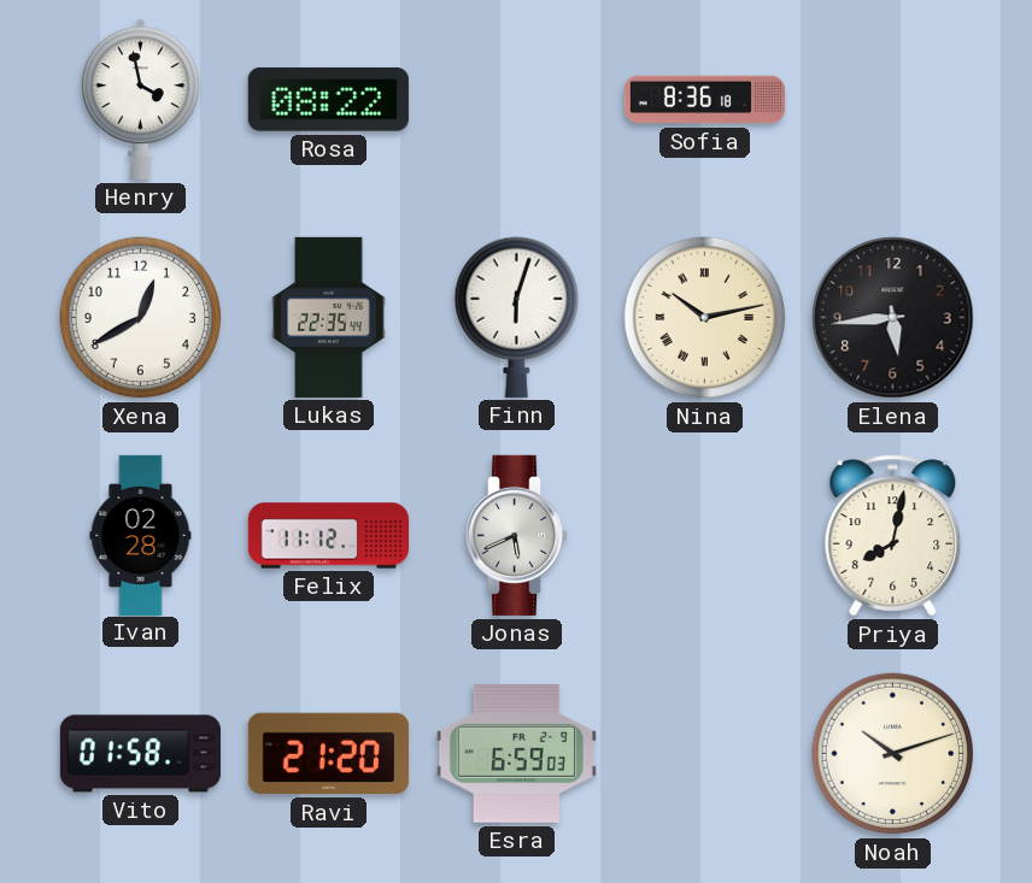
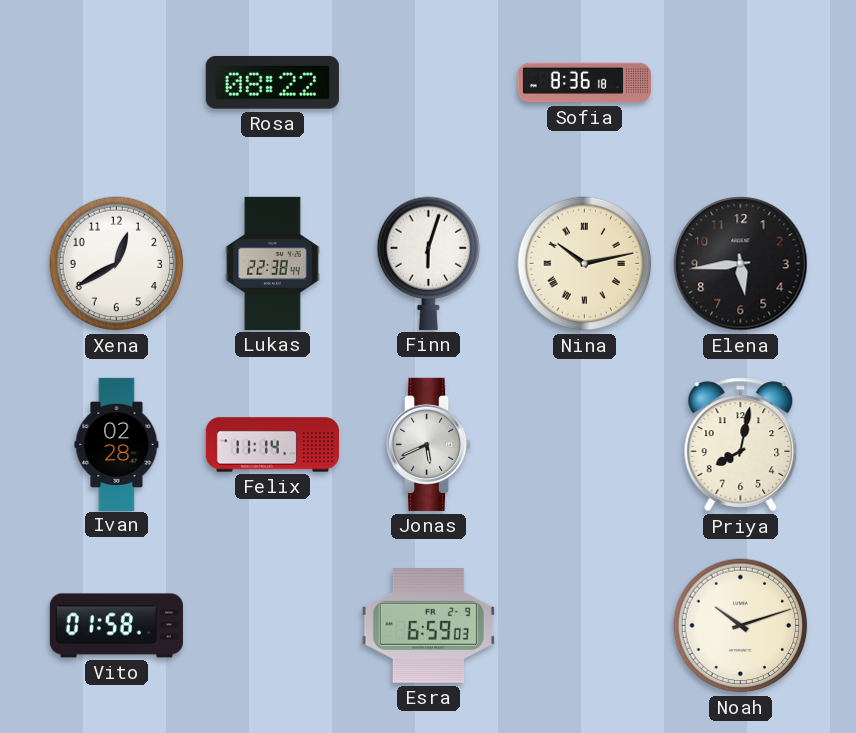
Henry: 3:58 -> none (140, 99)
Lukas: 22:35 -> 22:38 (273, 263)
Felix: 11:12 -> 11:14 (272, 445)
Ravi: 21:20 -> none (328, 754)
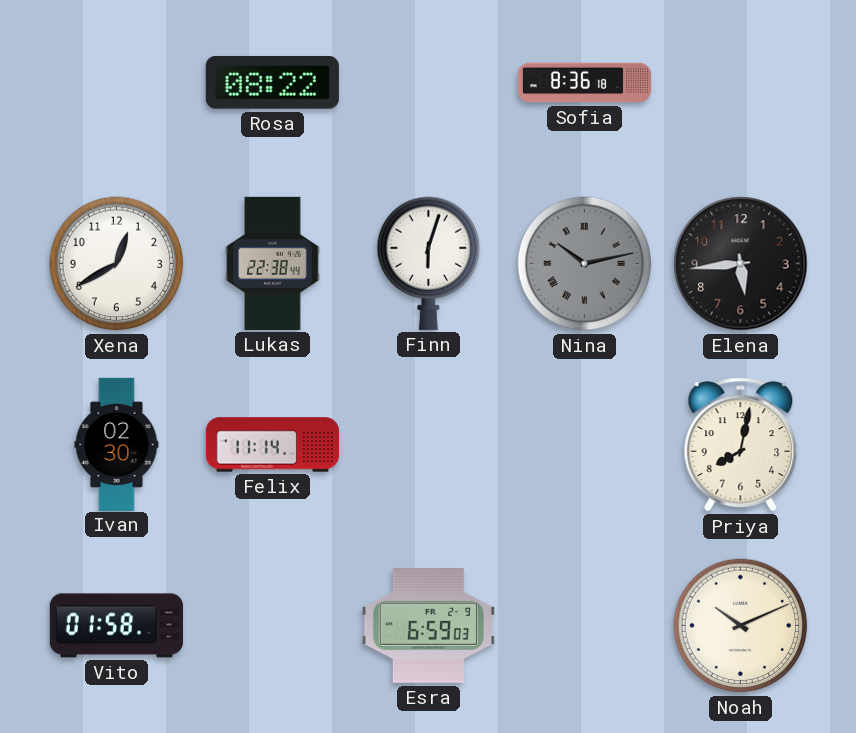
Nina dial: cream -> grey (585, 264)
Ivan: 02:28 -> 02:30 (117, 444)
Jonas: 5:41 -> none (430, 444)
Noah: 10:12 -> 10:11 (741, 626)
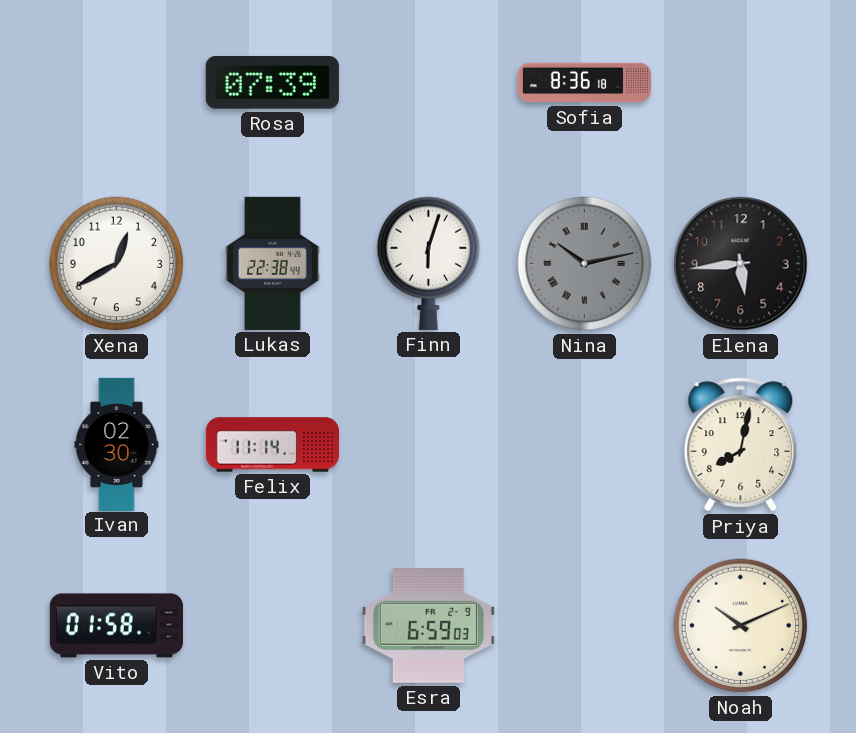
Rosa: 08:22 -> 07:39 (272, 83)
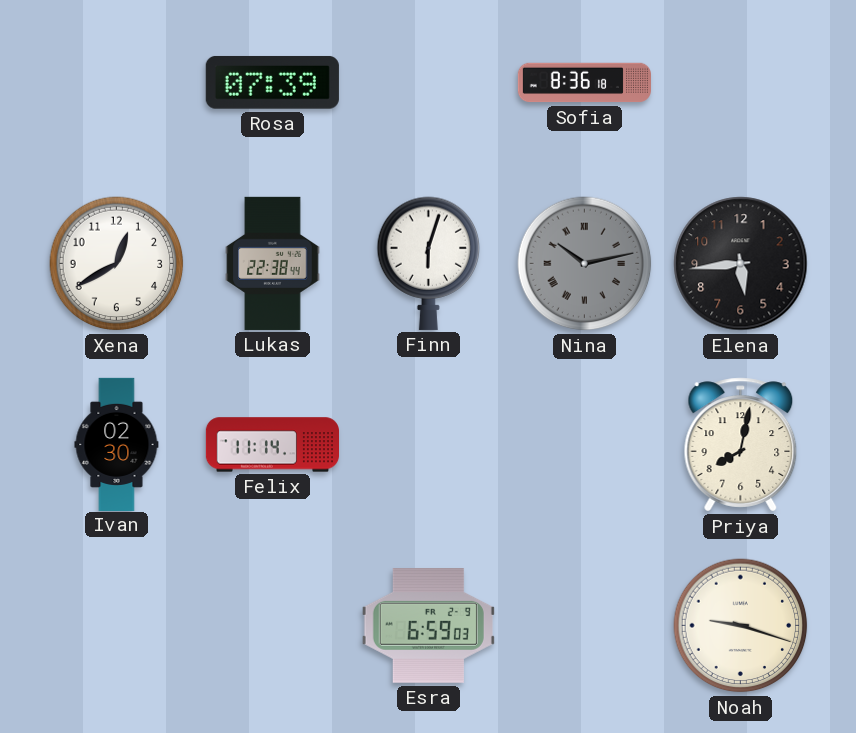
Vito: 01:58 -> none (116, 626)
Noah: 10:11 -> 9:18 (741, 626)
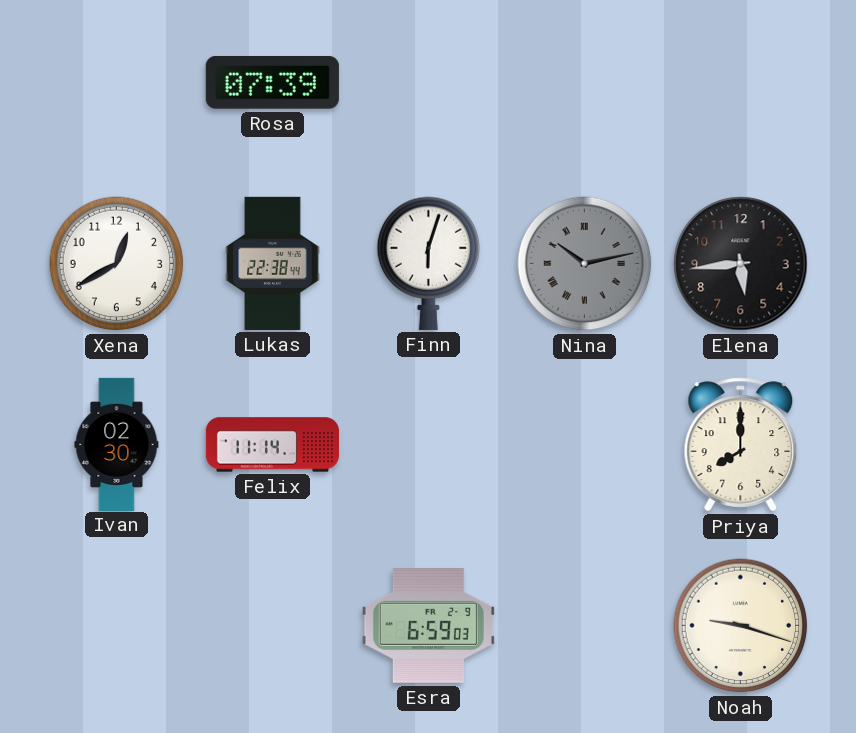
Sofia: 8:36 -> none (584, 83)
Priya: 8:02 -> 8:00 (741, 445)
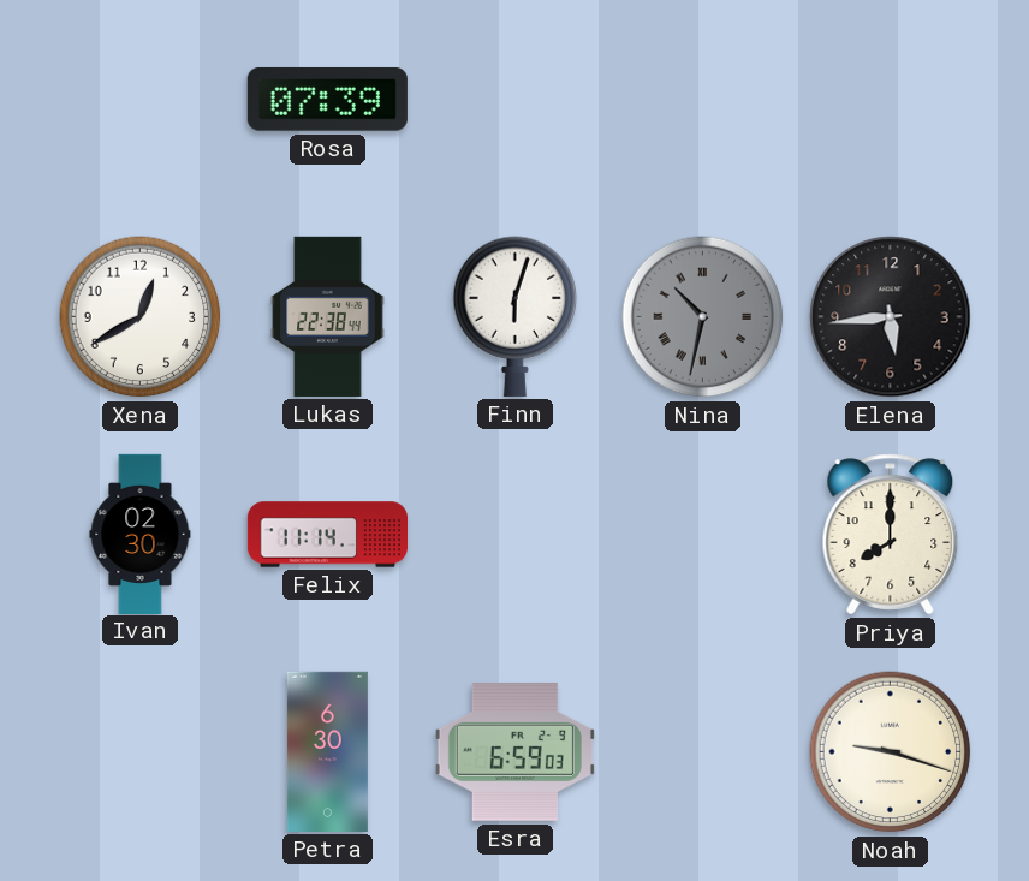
Nina: 10:13 -> 10:32 (703, 317)
Petra: none -> 6:30 (327, 751)
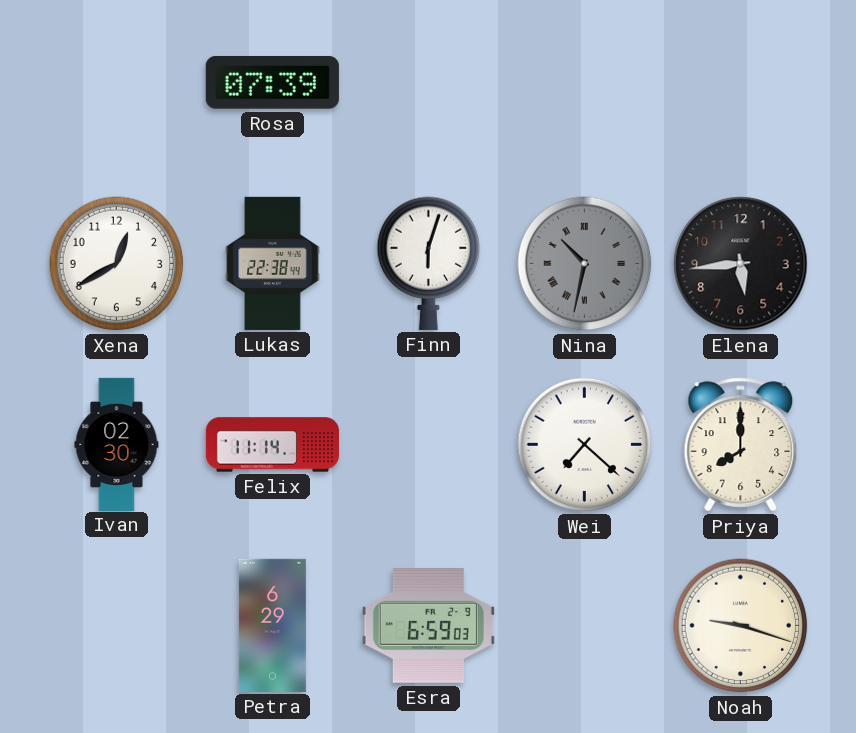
Wei: none -> 7:22 (585, 445)
Petra: 6:30 -> 6:29 (272, 625)
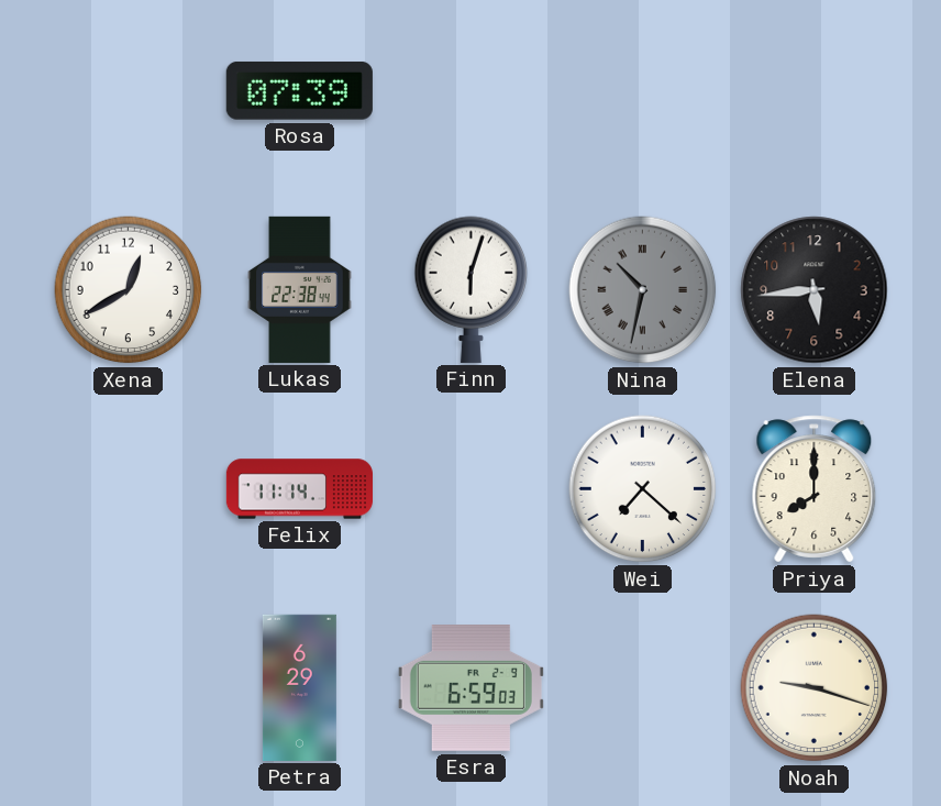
Ivan: 02:30 -> none (117, 444)
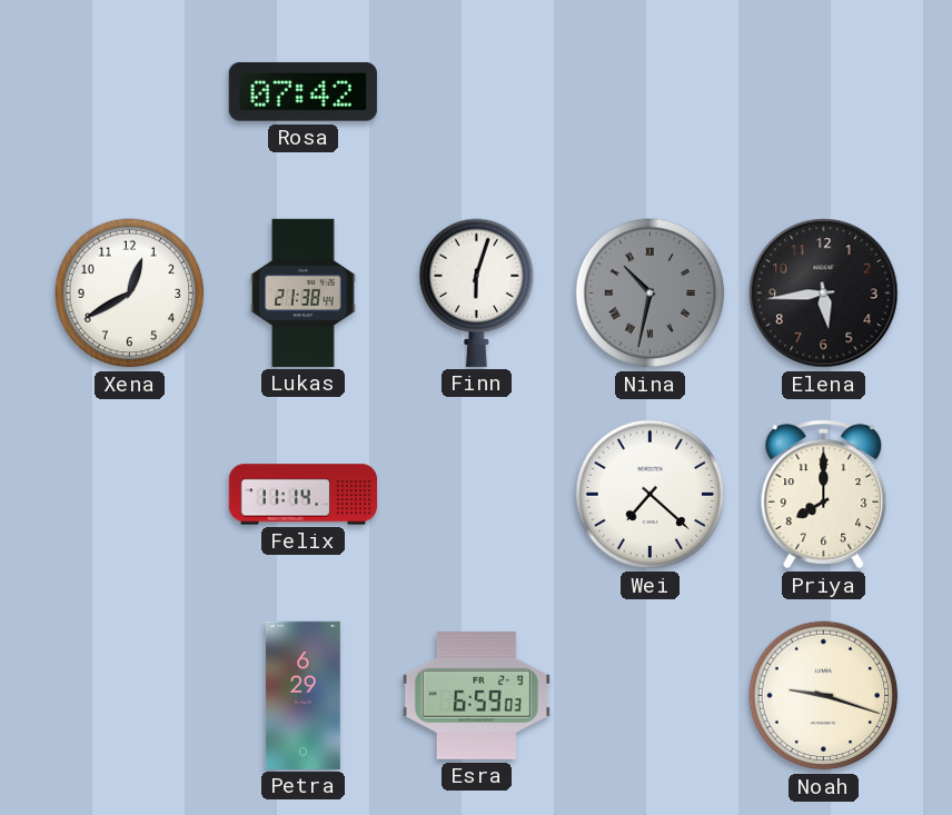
Rosa: 07:39 -> 07:42 (303, 92)
Lukas: 22:38 -> 21:38 (304, 292)
